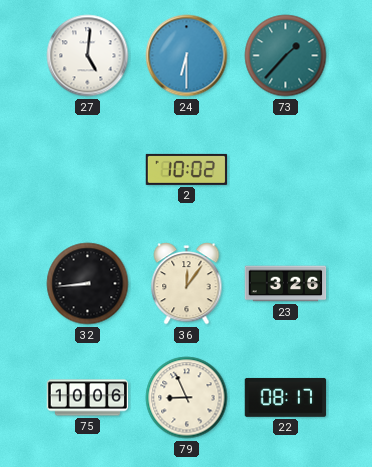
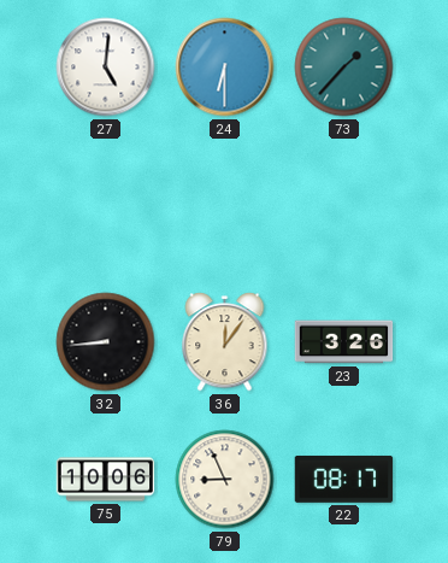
2: 10:02 -> none (187, 169)
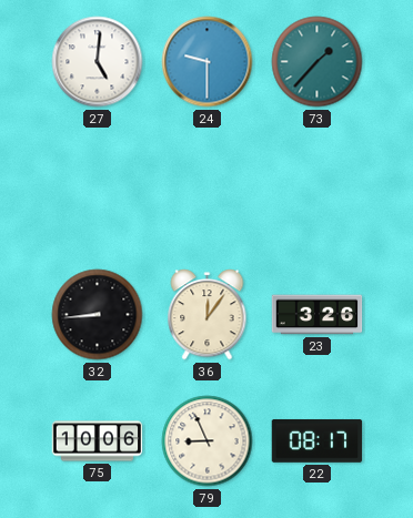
24: 6:30 -> 9:30 (208, 62)
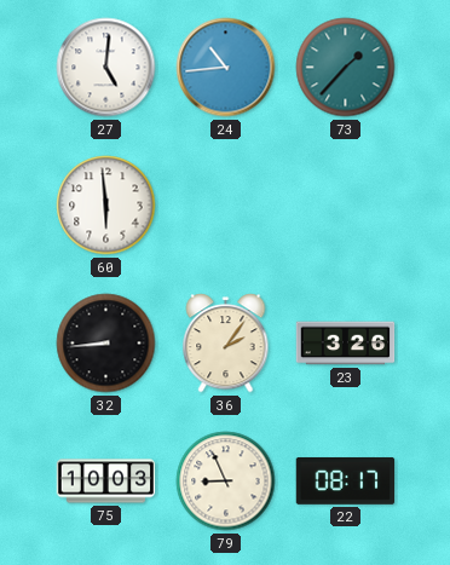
24: 9:30 -> 10:44 (226, 68)
60: none -> 5:59 (106, 206)
36: 12:06 -> 2:06 (226, 344)
75: 10:06 -> 10:03 (106, 482)
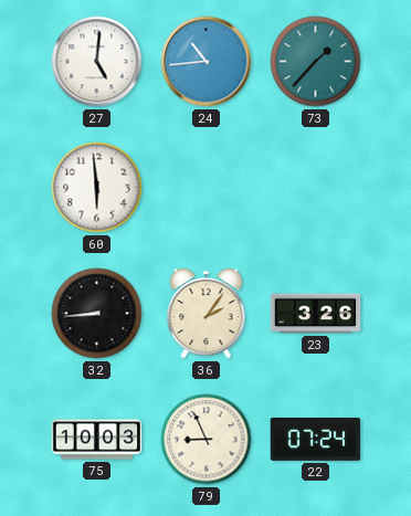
22: 08:17 -> 07:24 (316, 439)
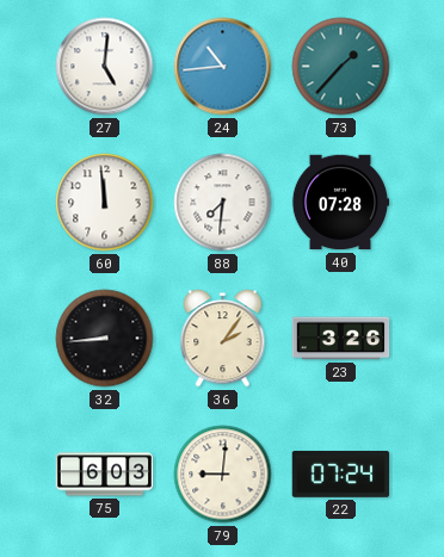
60: 5:59 -> 11:59 (105, 203)
88: none -> 7:31 (223, 203)
40: none -> 07:28 (340, 203)
75: 10:03 -> 6:03 (105, 475)
79: 8:56 -> 9:01 (223, 475)
